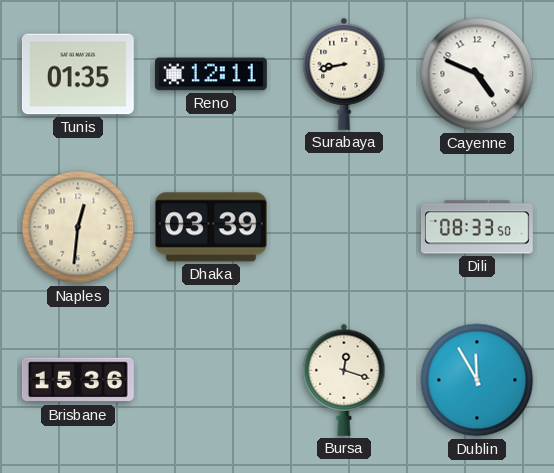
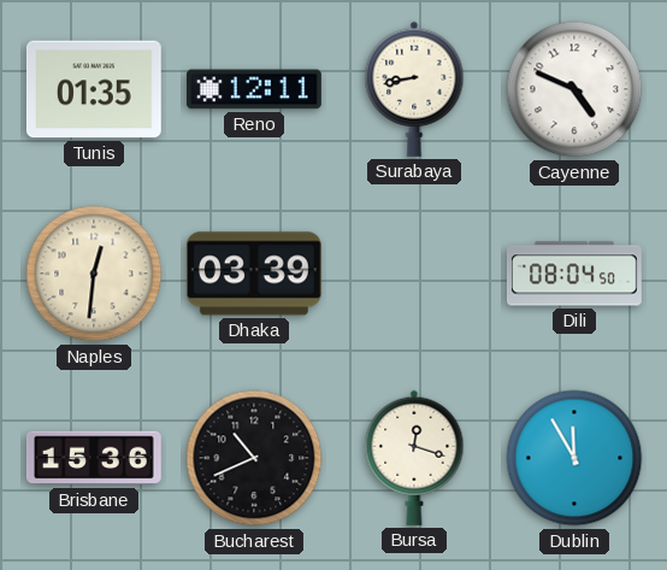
Dili: 08:33 -> 08:04 (574, 274)
Bucharest: none -> 10:41 (254, 458)
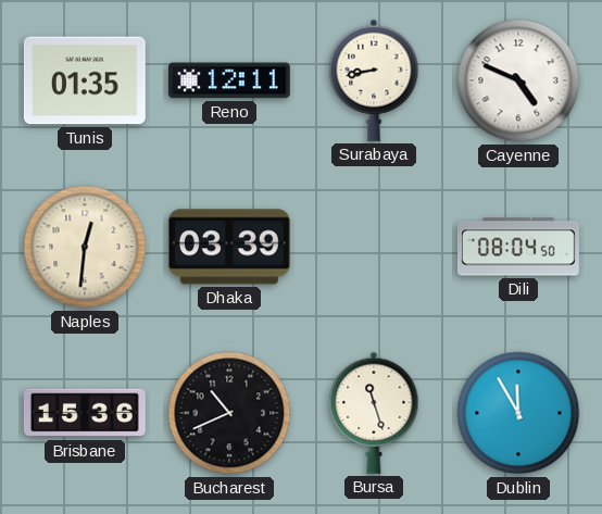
Bursa: 12:18 -> 11:27 (374, 413)
